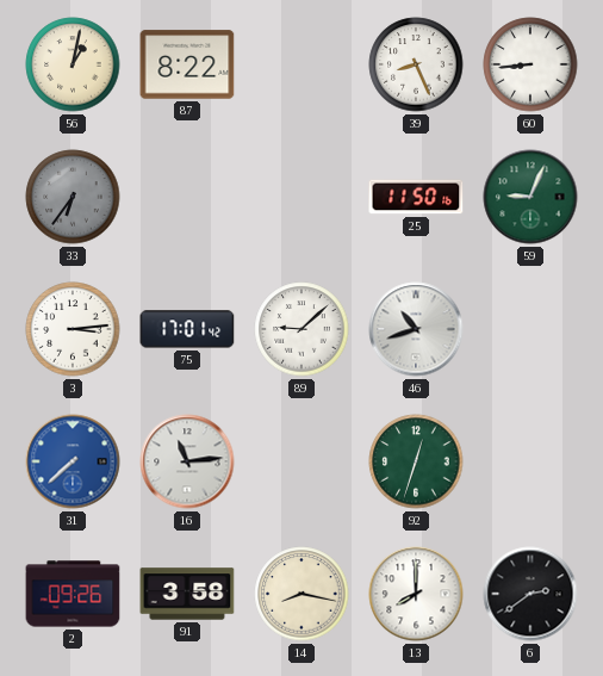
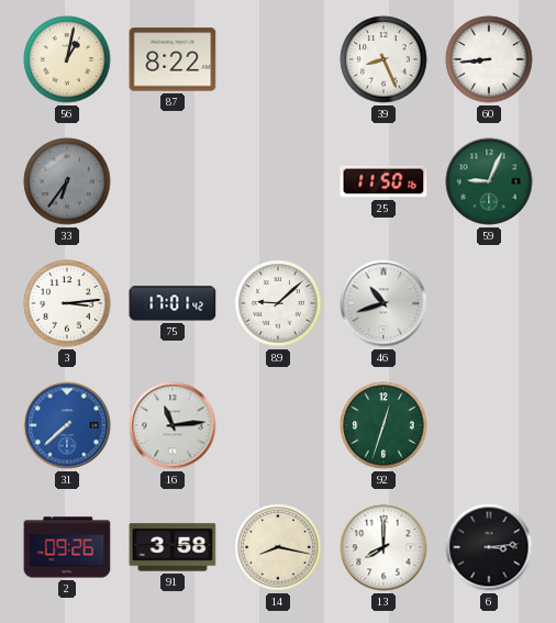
6: 2:39 -> 3:14 (489, 547)
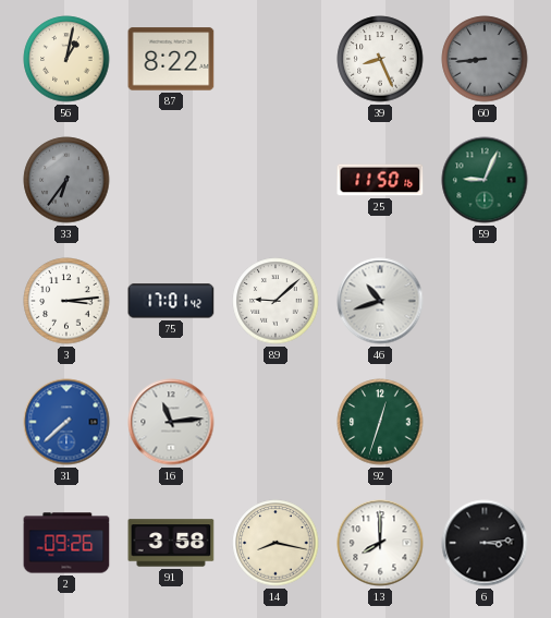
60 dial: white -> grey (485, 59)
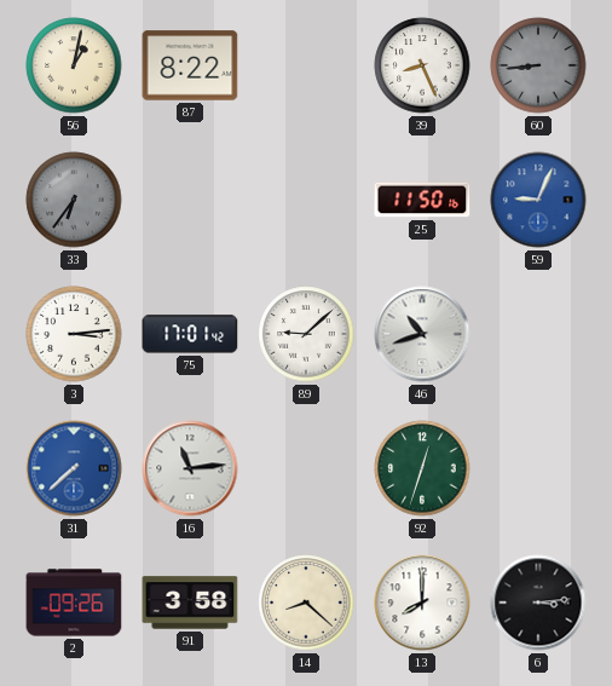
59 dial: green -> blue (538, 200)
14: 8:17 -> 8:22 (306, 603)
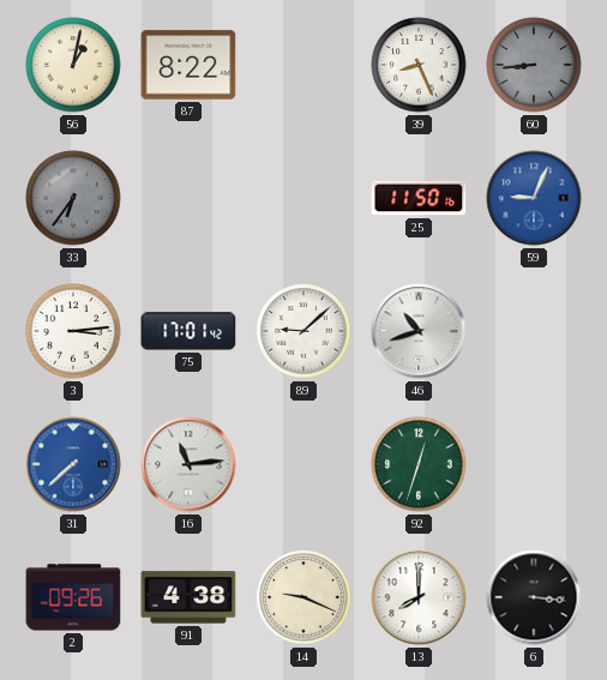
91: 3:58 -> 4:38 (188, 597)
14: 8:22 -> 9:19 (303, 597)
6: 3:14 -> 3:16 (534, 597)
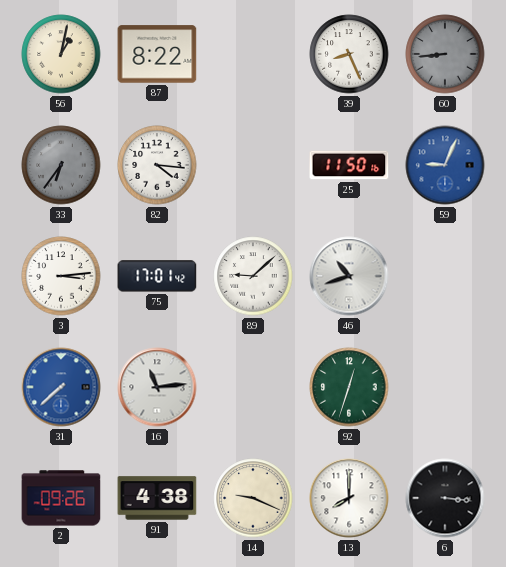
82: none -> 4:16 (157, 165)
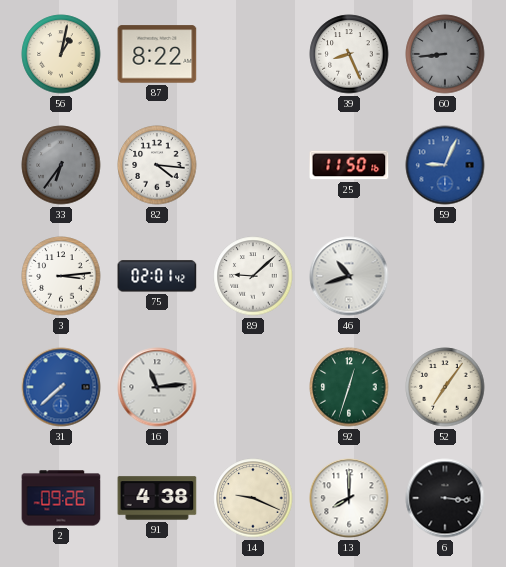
75: 17:01 -> 02:01 (157, 276)
52: none -> 7:06 (445, 387)
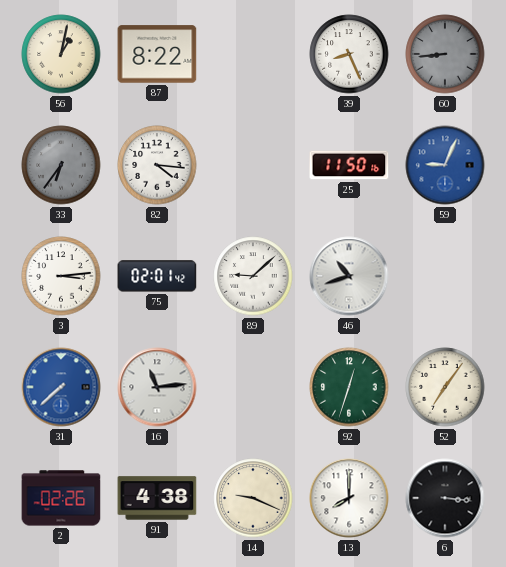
2: 09:26 -> 02:26 (61, 498)
